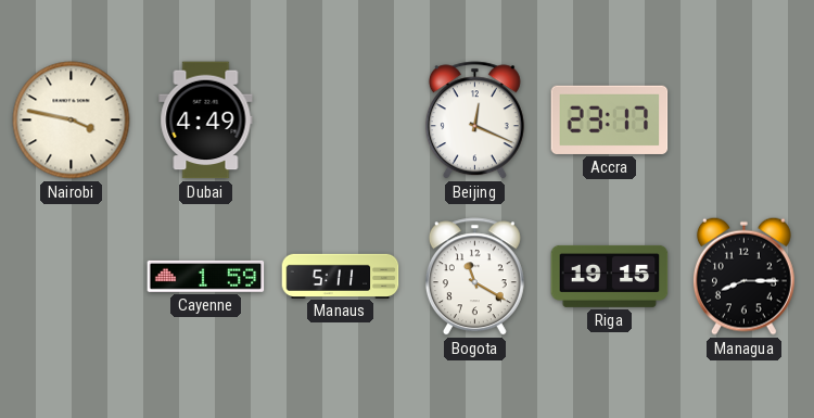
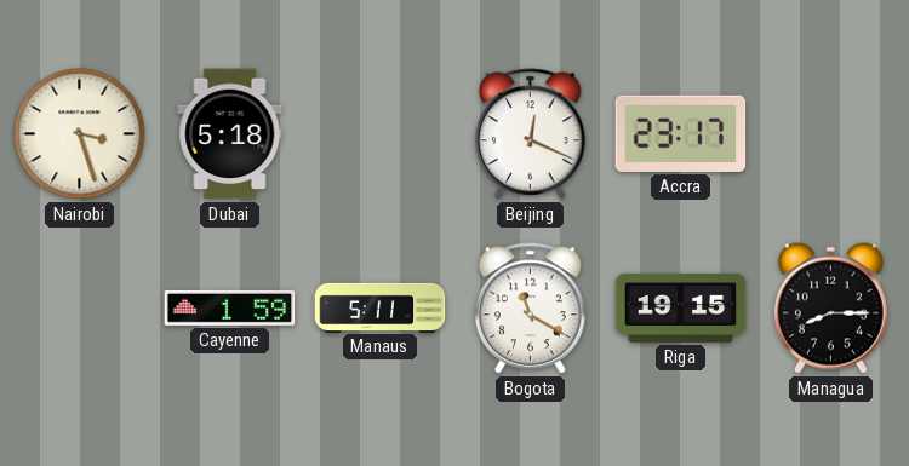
Nairobi: 3:47 -> 3:27 (80, 134)
Dubai: 4:49 -> 5:18 (230, 134)
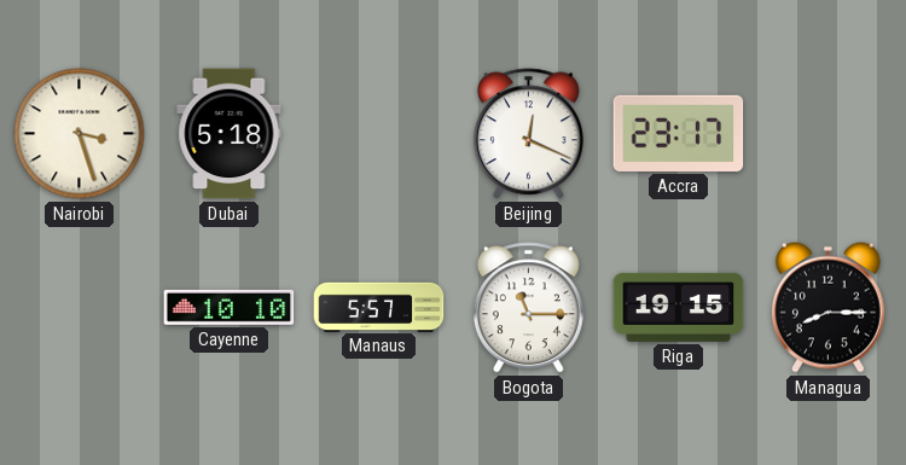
Cayenne: 1:59 -> 10:10 (230, 307)
Manaus: 5:11 -> 5:57 (379, 307)
Bogota: 11:20 -> 11:15 (528, 308)
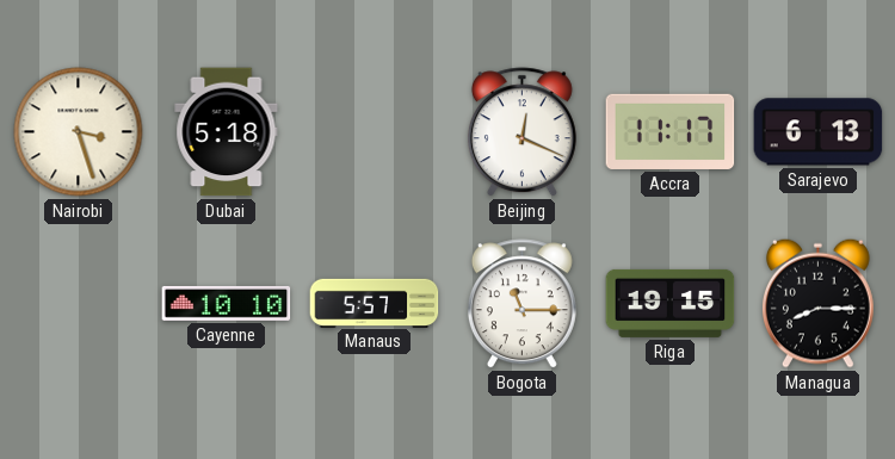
Accra: 23:17 -> 11:17 (671, 131)
Sarajevo: none -> 6:13 (819, 132)
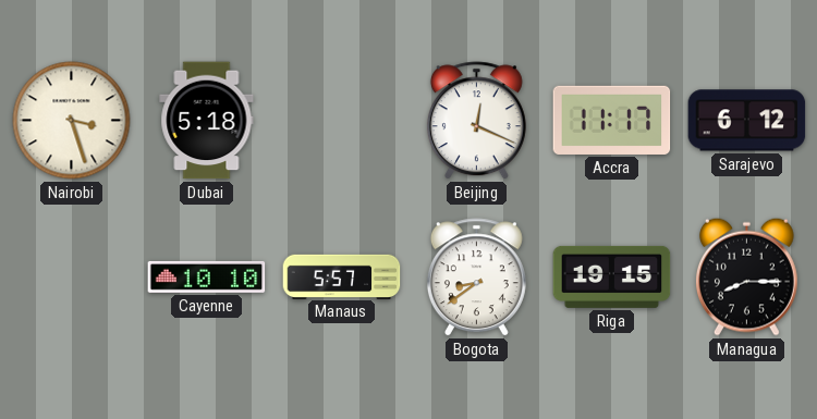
Sarajevo: 6:13 -> 6:12 (747, 121)
Bogota: 11:15 -> 8:39 (476, 278)
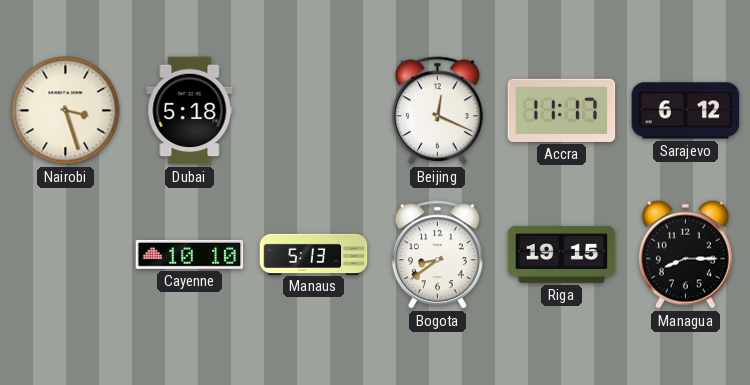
Manaus: 5:57 -> 5:13 (314, 254)
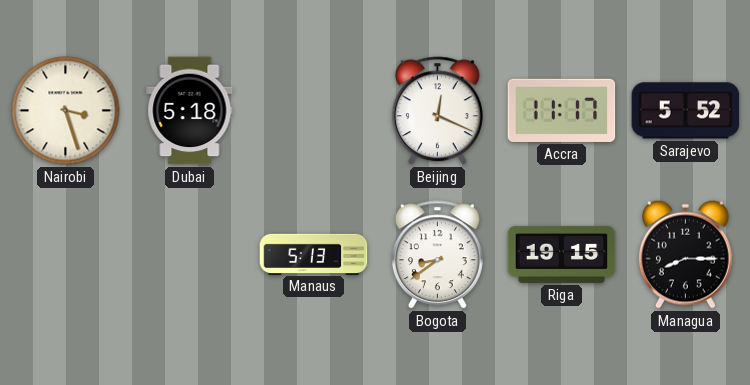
Sarajevo: 6:12 -> 5:52 (686, 111)
Cayenne: 10:10 -> none (190, 254)
